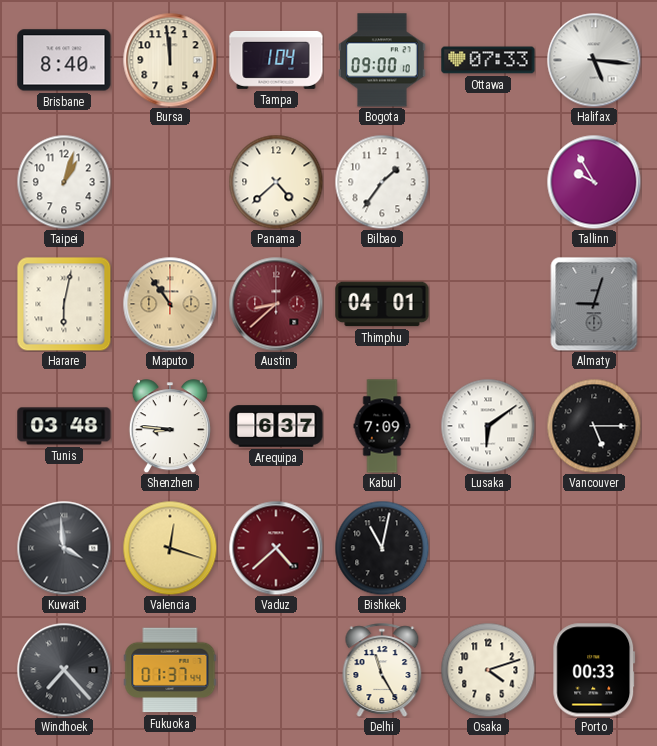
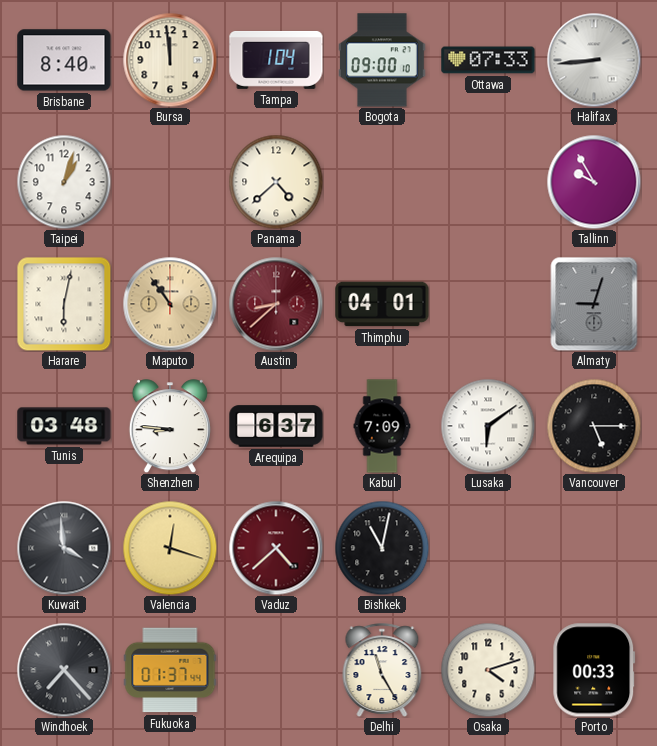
Halifax: 5:16 -> 8:44 (594, 60)
Bilbao: 1:36 -> none (382, 182)
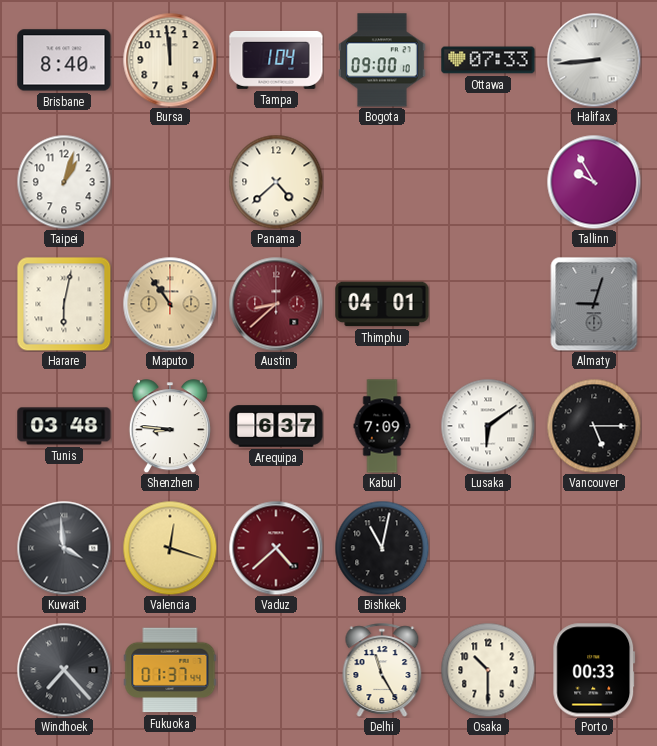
Osaka: 4:12 -> 10:30 (488, 670)
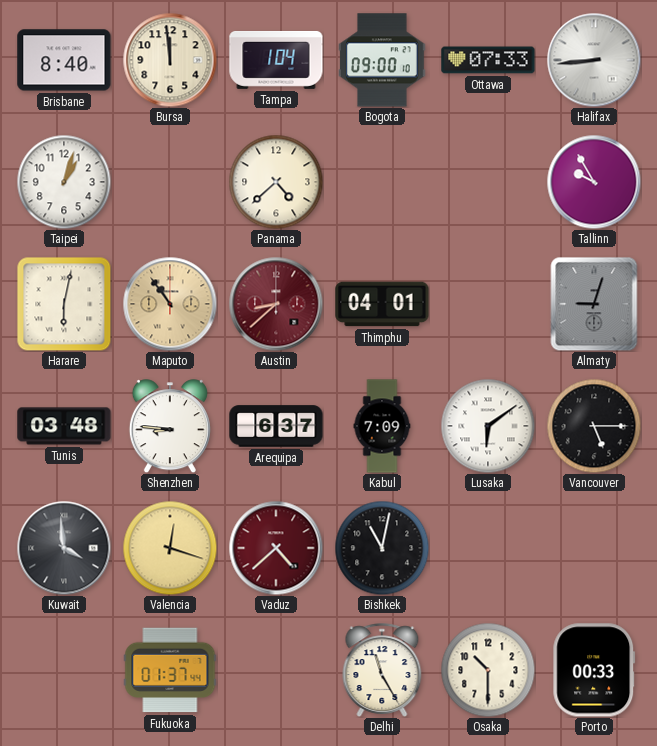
Windhoek: 7:23 -> none (64, 670)
